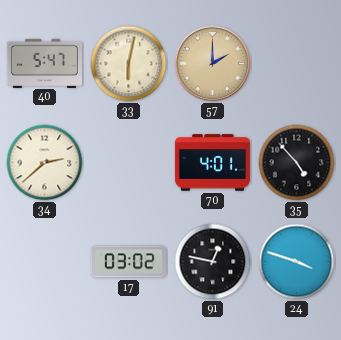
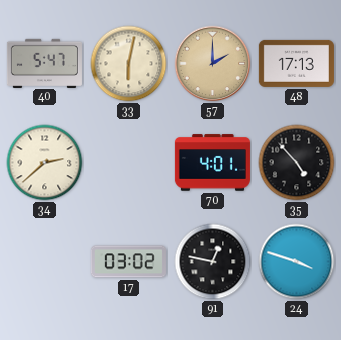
48: none -> 17:13 (296, 63)
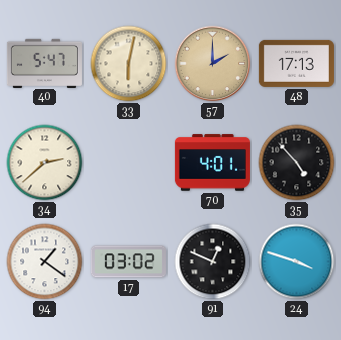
94: none -> 1:21 (45, 262)
91: 12:47 -> 12:49 (213, 262)
